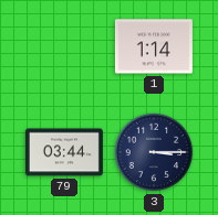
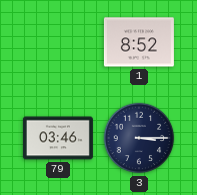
1: 1:14 -> 8:52 (139, 42)
79: 03:44 -> 03:46 (58, 138)
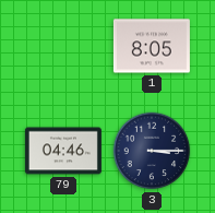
1: 8:52 -> 8:05 (152, 46)
79: 03:46 -> 04:46 (63, 151)
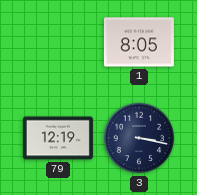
79: 04:46 -> 12:19 (58, 138)
3: 3:15 -> 3:17 (139, 138)
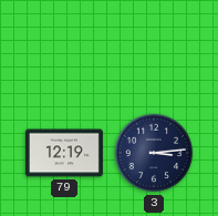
1: 8:05 -> none (139, 42)
3: 3:17 -> 3:14 (154, 153)
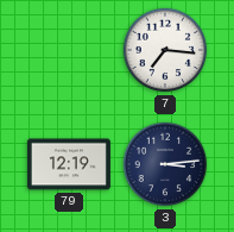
7: none -> 7:16 (165, 50)
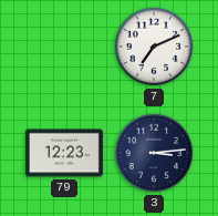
7: 7:16 -> 7:11 (154, 47)
79: 12:19 -> 12:23 (64, 153)
